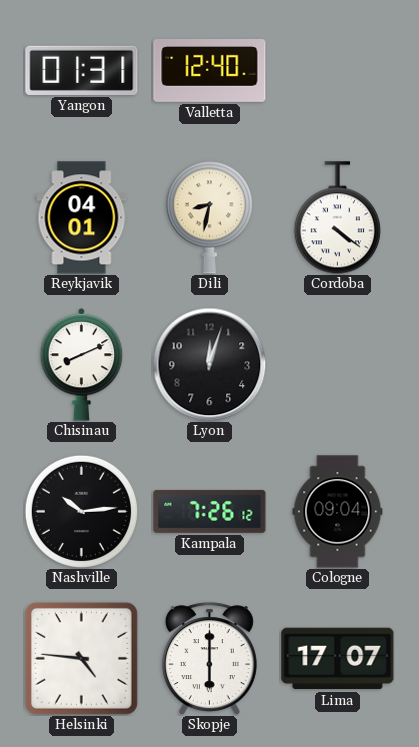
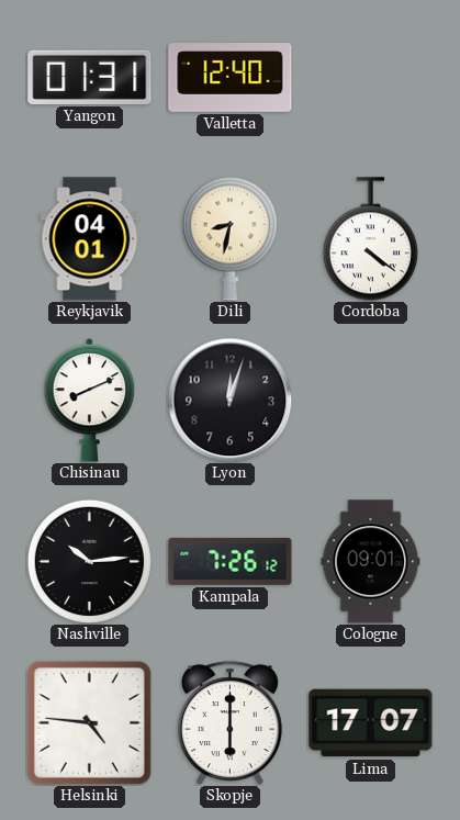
Cologne: 09:04 -> 09:01 (371, 562)
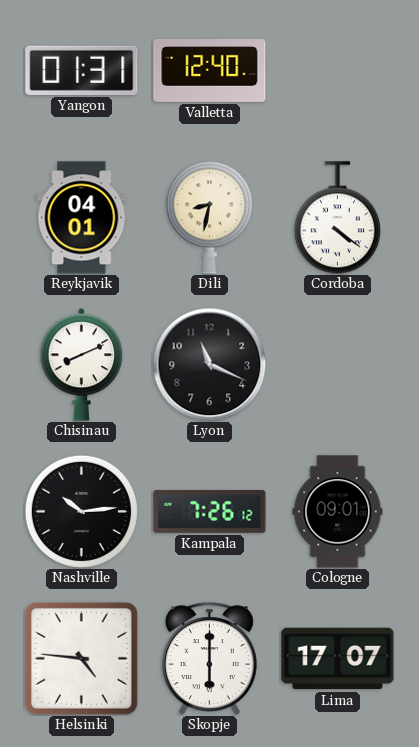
Lyon: 12:03 -> 11:19 (209, 364)
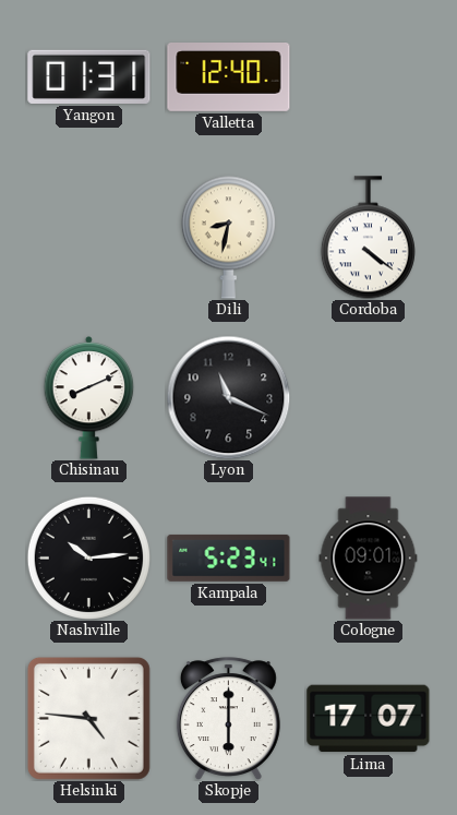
Reykjavik: 04:01 -> none (82, 218)
Kampala: 7:26 -> 5:23 (229, 558)
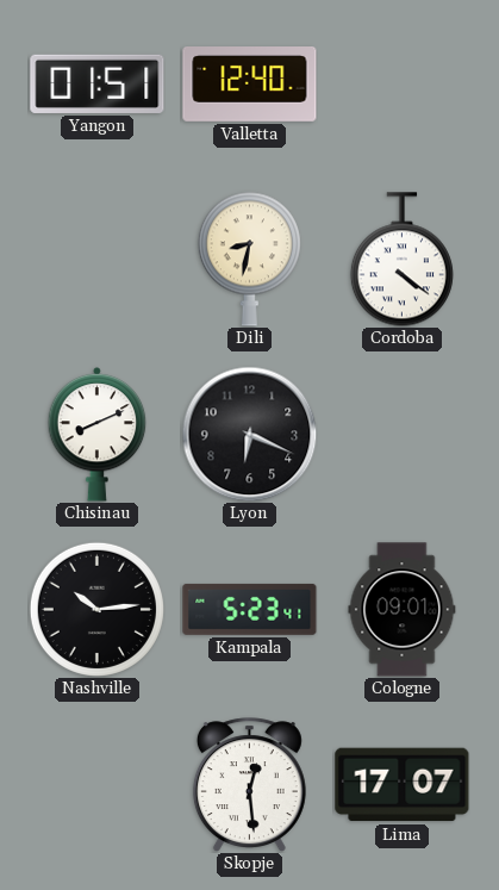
Yangon: 01:31 -> 01:51 (98, 83)
Lyon: 11:19 -> 6:19 (249, 434)
Helsinki: 4:46 -> none (88, 718)
Skopje: 6:00 -> 12:29 (249, 784)
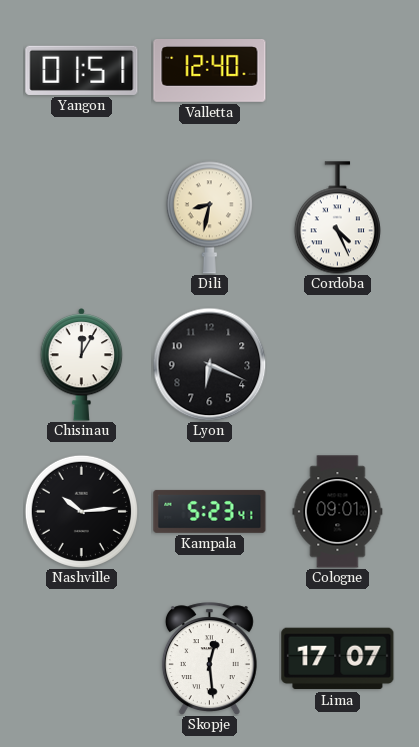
Cordoba: 4:21 -> 4:26 (337, 218)
Chisinau: 8:11 -> 12:05 (82, 364)
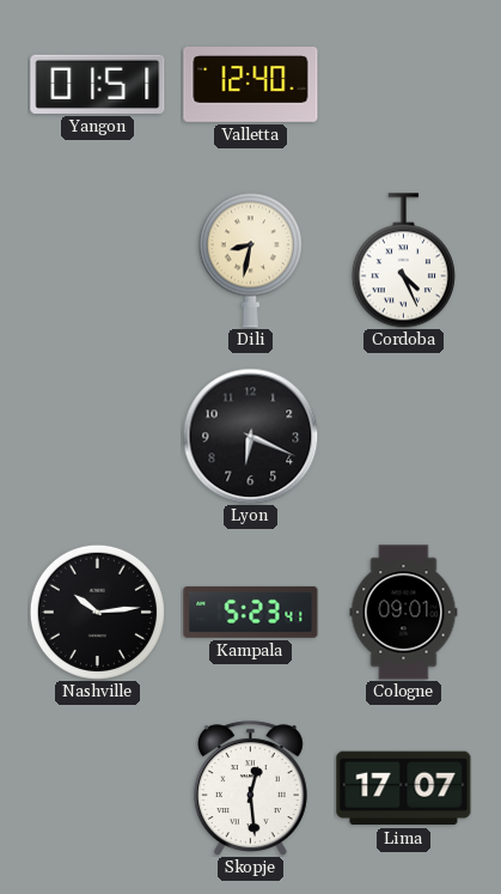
Chisinau: 12:05 -> none (82, 364)
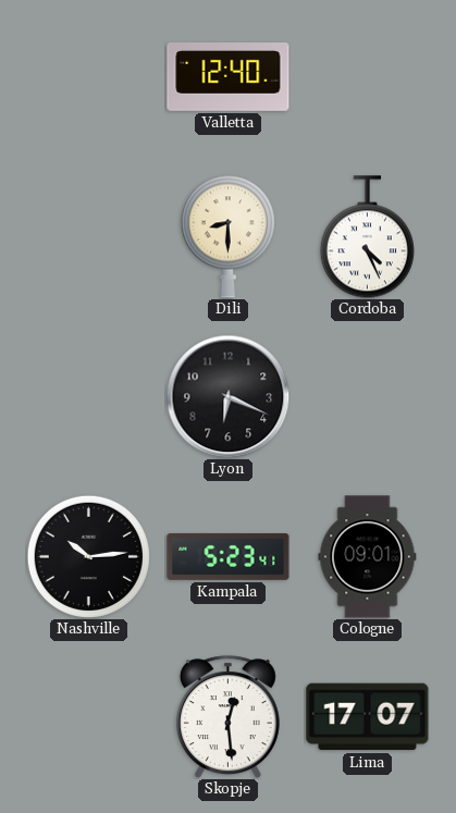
Yangon: 01:51 -> none (98, 84)
Dili: 8:32 -> 8:30 (227, 236)
